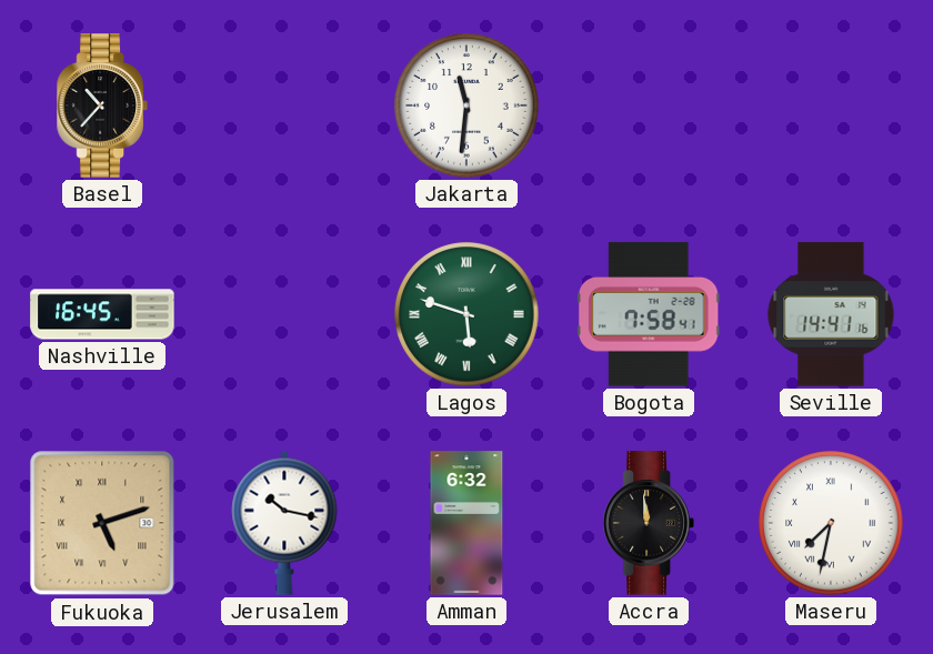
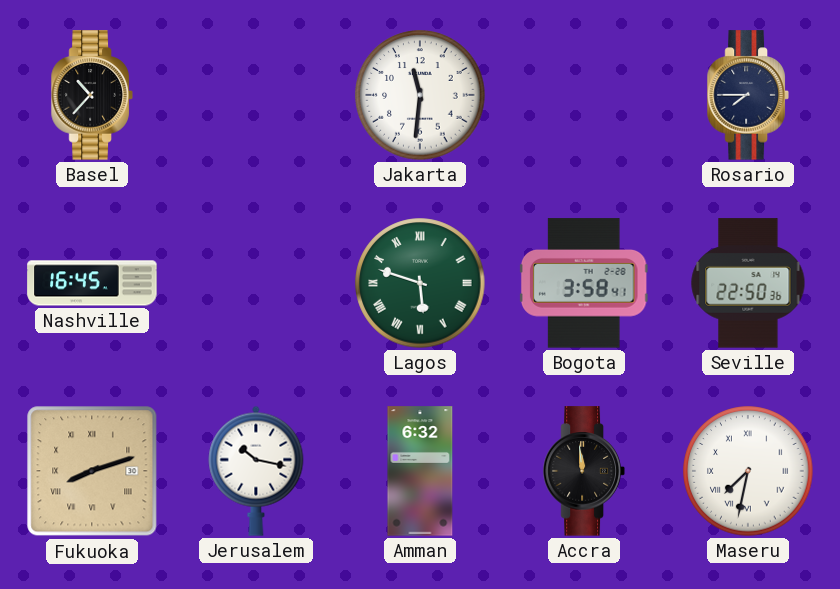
Rosario: none -> 7:45 (748, 95)
Bogota: 7:58 -> 3:58 (584, 283)
Seville: 14:41 -> 22:50 (748, 283)
Fukuoka: 5:12 -> 8:12 (92, 471)
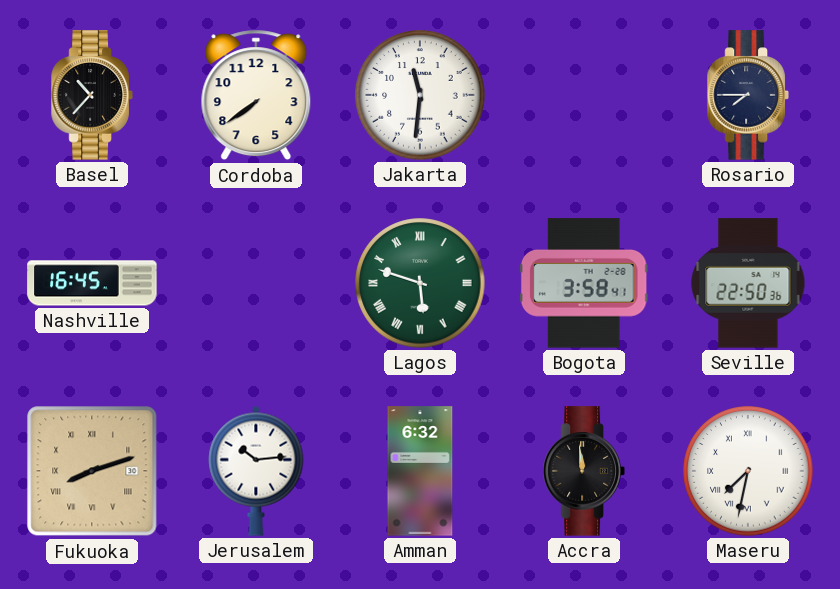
Cordoba: none -> 7:39 (256, 95)
Jerusalem: 10:17 -> 10:14 (256, 471)
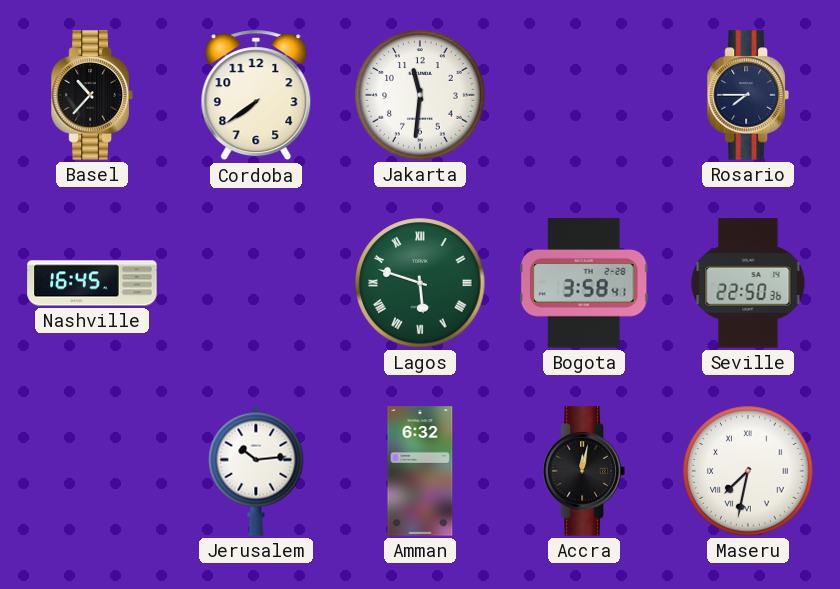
Fukuoka: 8:12 -> none (92, 471)
Accra: 11:59 -> 12:02 (584, 471)
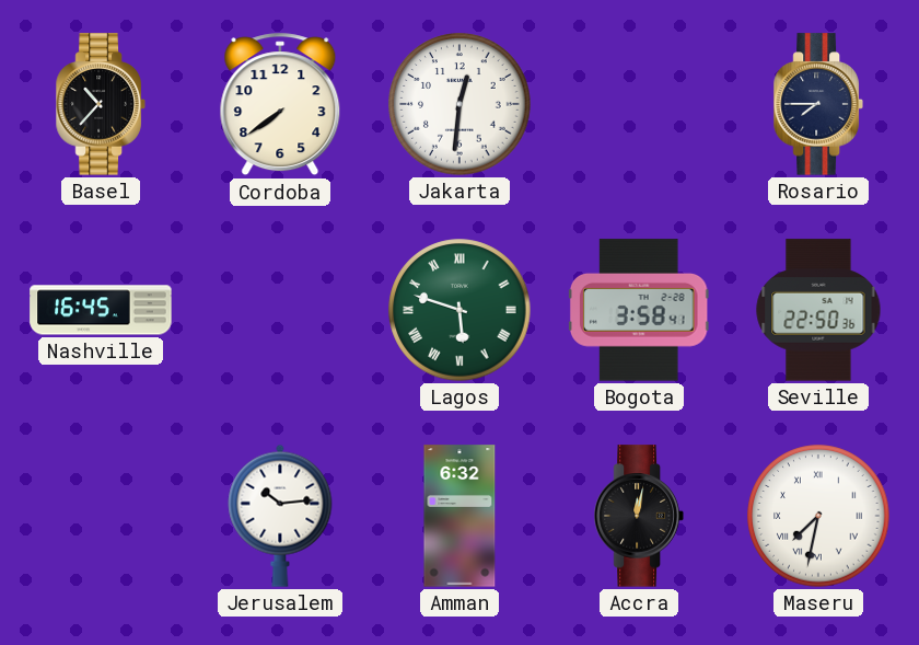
Jakarta: 11:31 -> 12:31 (460, 104)
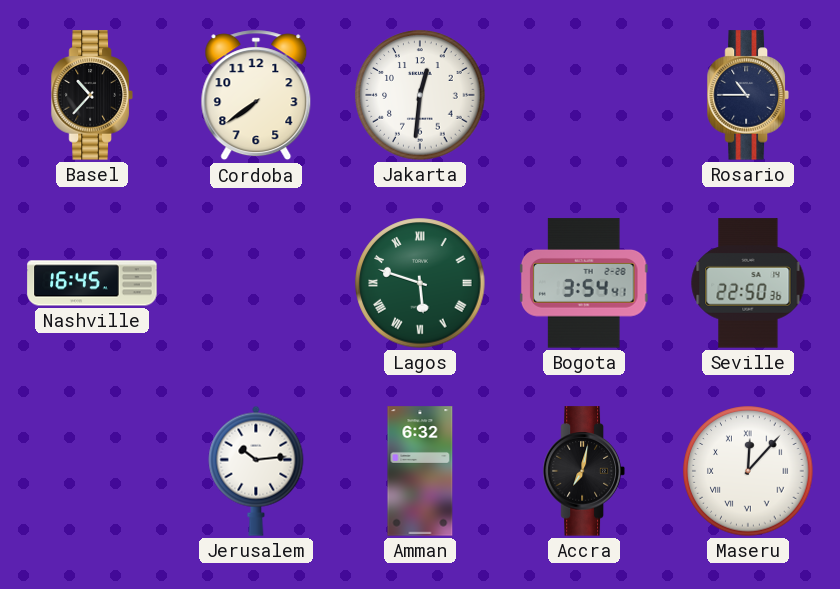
Rosario: 7:45 -> 10:45 (748, 95)
Bogota: 3:58 -> 3:54 (584, 283)
Accra: 12:02 -> 7:02 (584, 471)
Maseru: 7:32 -> 12:07 (748, 471)
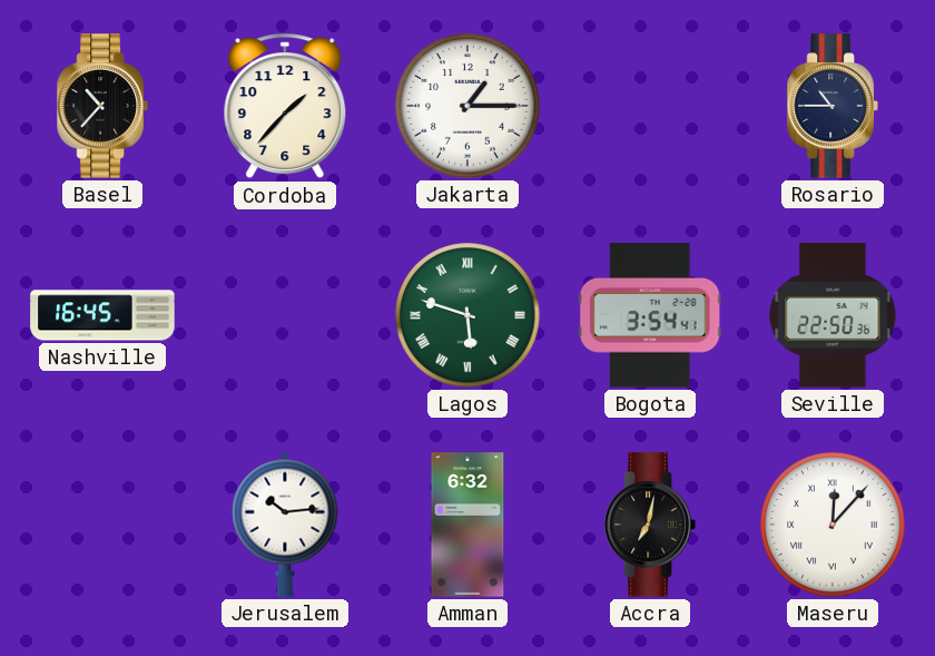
Cordoba: 7:39 -> 1:37 (285, 106)
Jakarta: 12:31 -> 1:15 (467, 106)
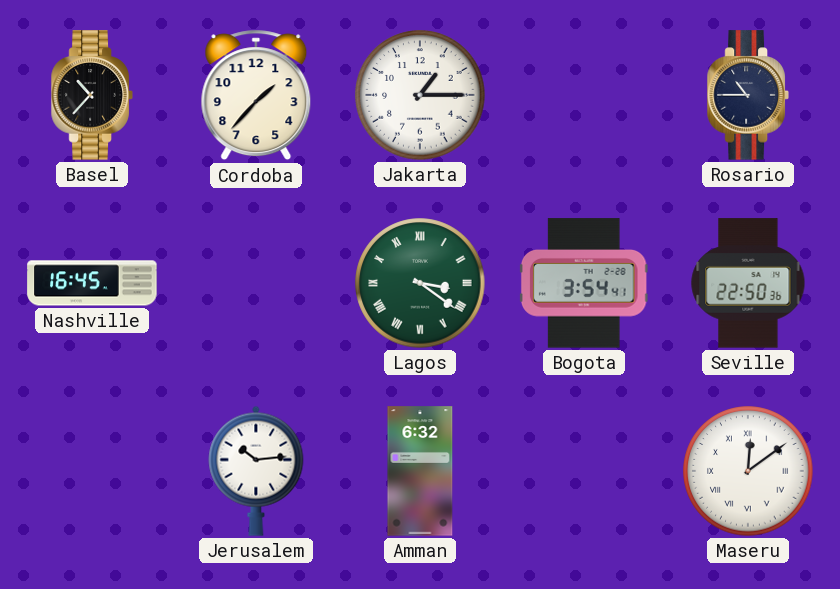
Lagos: 5:48 -> 3:21 (420, 283)
Accra: 7:02 -> none (650, 525)
Maseru: 12:07 -> 12:09 (748, 471)
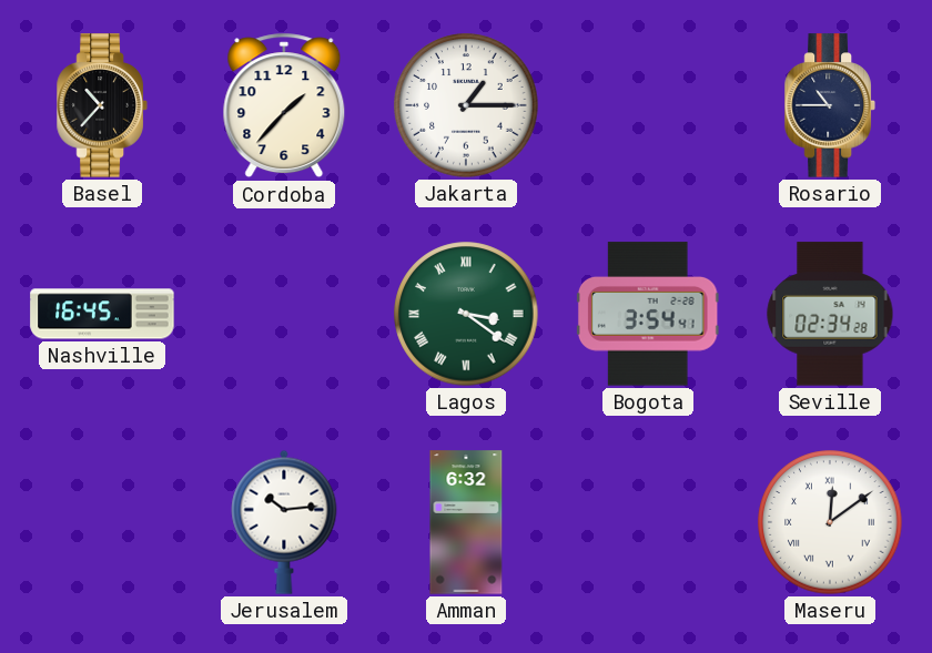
Seville: 22:50 -> 02:34 (830, 314)
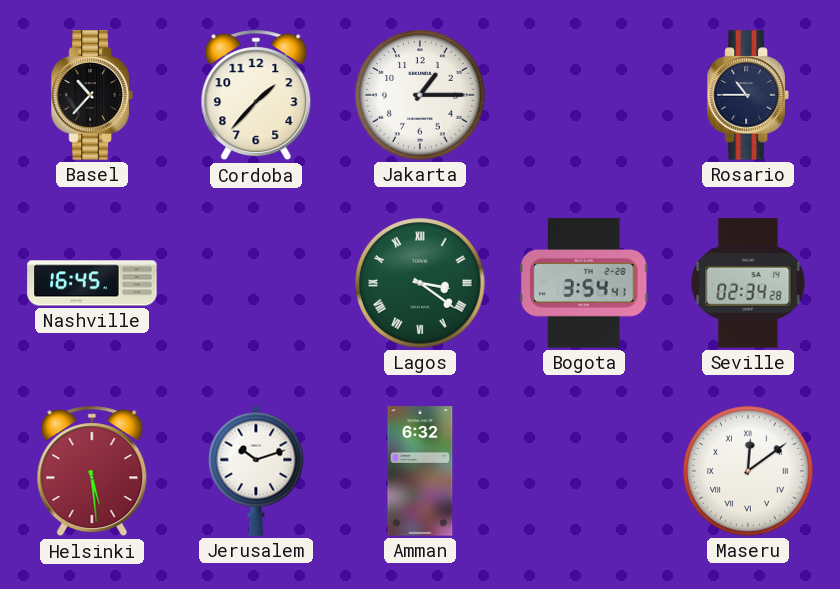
Helsinki: none -> 5:29 (92, 471)
Jerusalem: 10:14 -> 10:12 (256, 471)
